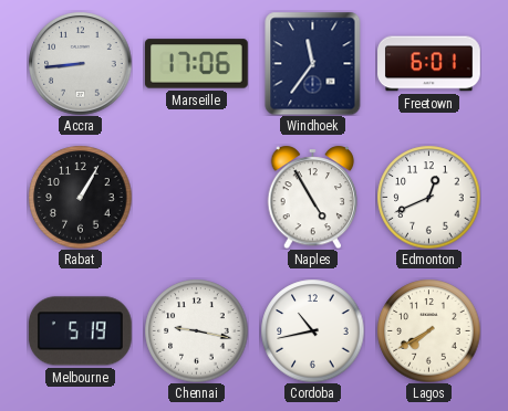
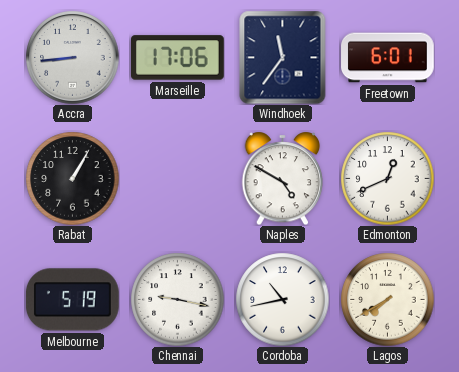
Naples: 4:55 -> 4:50 (283, 178)
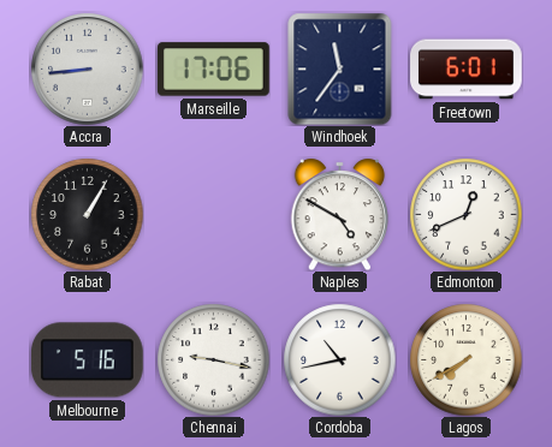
Melbourne: 5:19 -> 5:16 (87, 360)
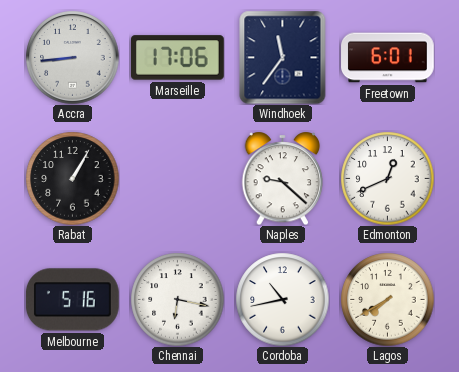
Naples: 4:50 -> 9:22 (283, 178)
Chennai: 9:17 -> 6:17 (177, 299)
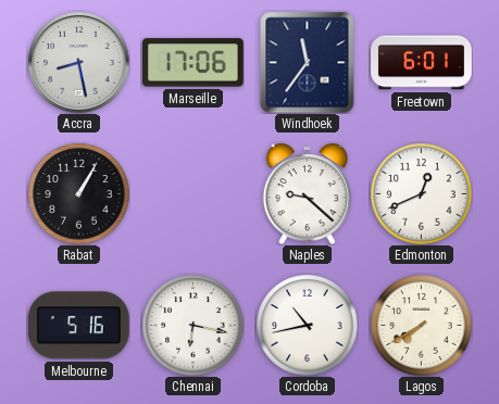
Accra: 8:44 -> 8:28 (78, 62)
